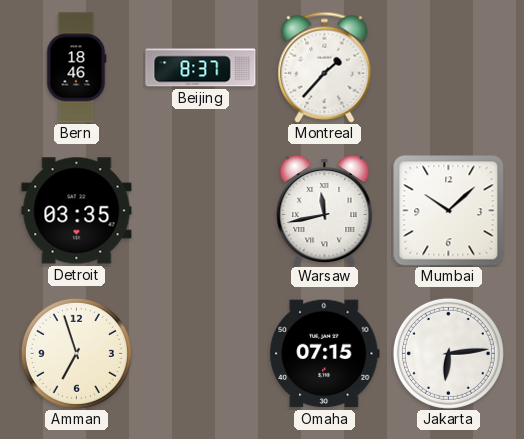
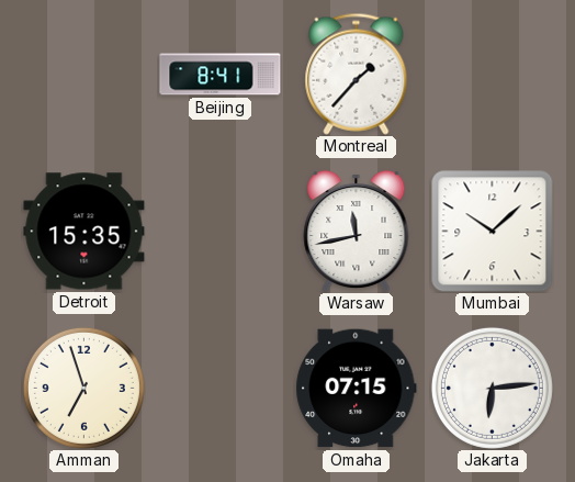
Bern: 18:46 -> none (76, 68)
Beijing: 8:37 -> 8:41 (221, 75)
Detroit: 03:35 -> 15:35 (84, 232)
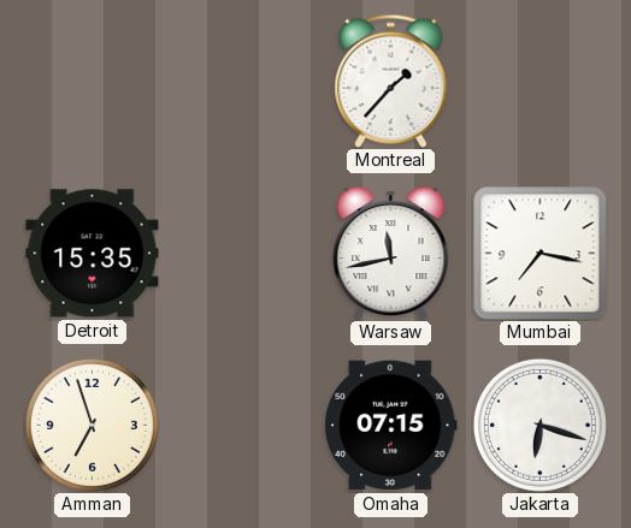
Beijing: 8:41 -> none (221, 75)
Mumbai: 10:08 -> 7:17 (539, 253)
Jakarta: 6:14 -> 6:18 (539, 425)
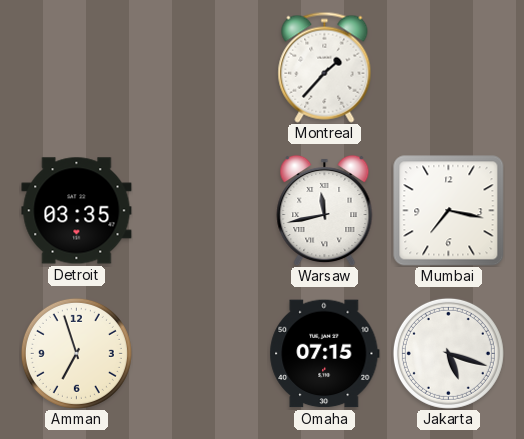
Detroit: 15:35 -> 03:35 (77, 211)
Jakarta: 6:18 -> 5:18 (448, 353)
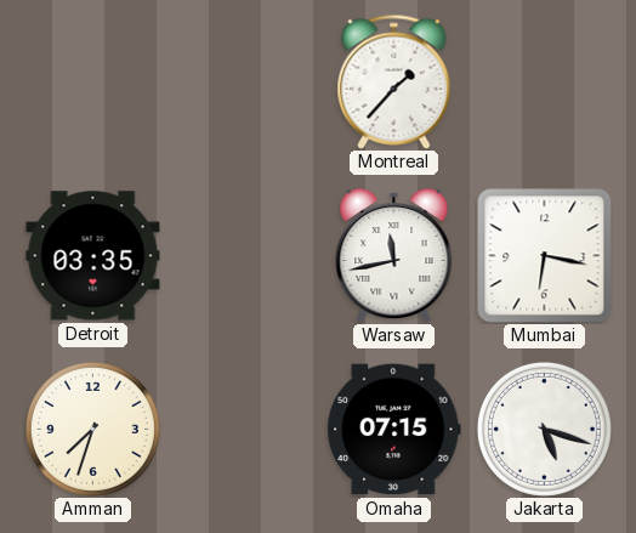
Mumbai: 7:17 -> 6:17 (544, 255)
Amman: 6:57 -> 7:33 (92, 429)
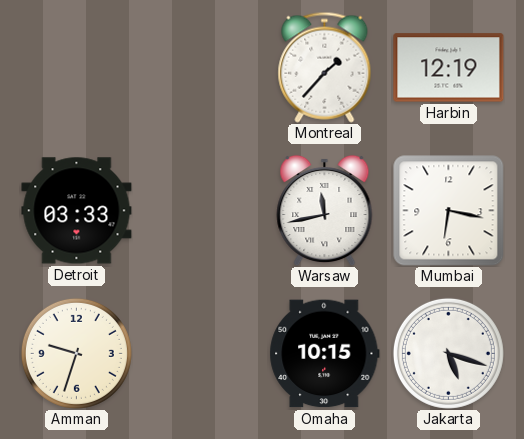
Harbin: none -> 12:19 (449, 68)
Detroit: 03:35 -> 03:33 (77, 211)
Amman: 7:33 -> 9:33 (76, 353)
Omaha: 07:15 -> 10:15 (325, 354)
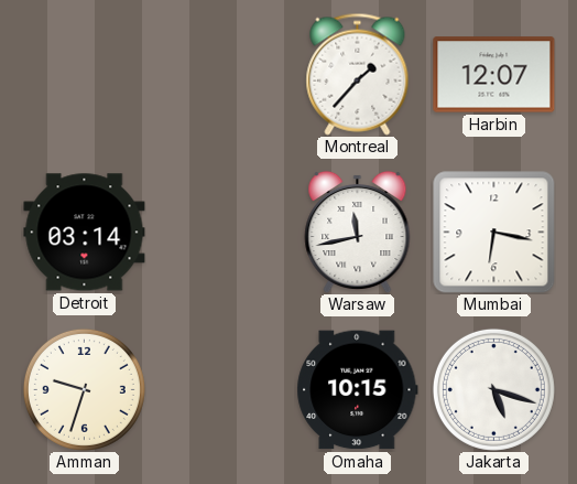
Harbin: 12:19 -> 12:07 (494, 75)
Detroit: 03:33 -> 03:14 (85, 233)
